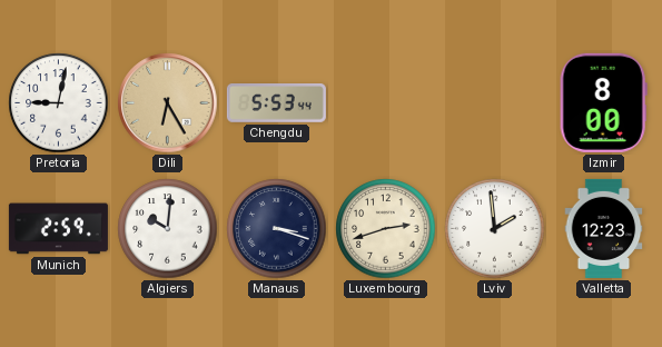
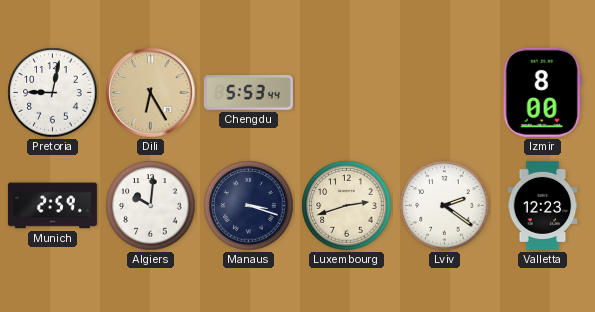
Lviv: 1:59 -> 2:21 (445, 206)
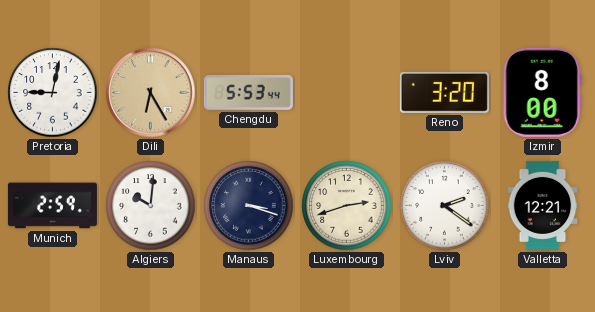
Reno: none -> 3:20 (444, 92)
Valletta: 12:23 -> 12:21 (543, 205)
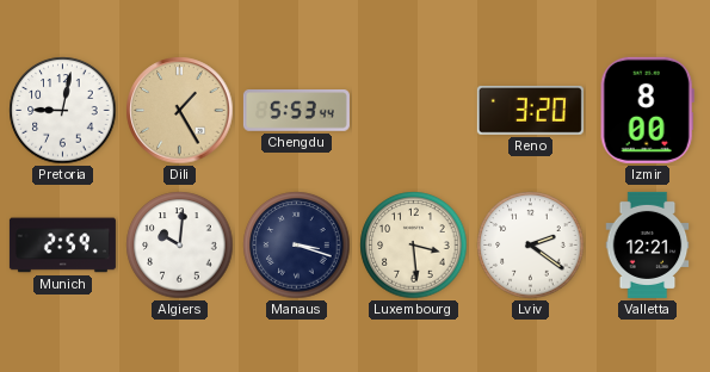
Dili: 6:25 -> 1:25 (180, 111)
Luxembourg: 2:42 -> 3:29 (414, 246)
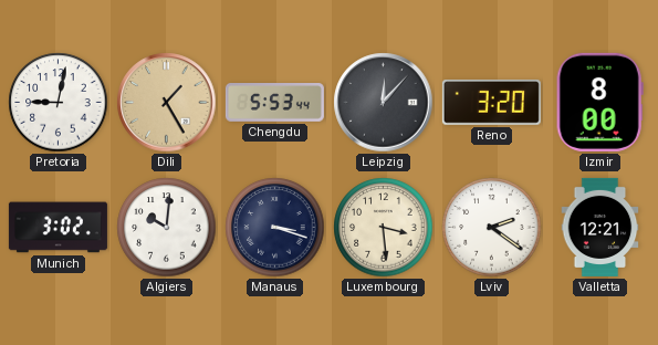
Leipzig: none -> 12:07 (384, 103)
Munich: 2:59 -> 3:02 (58, 228)
